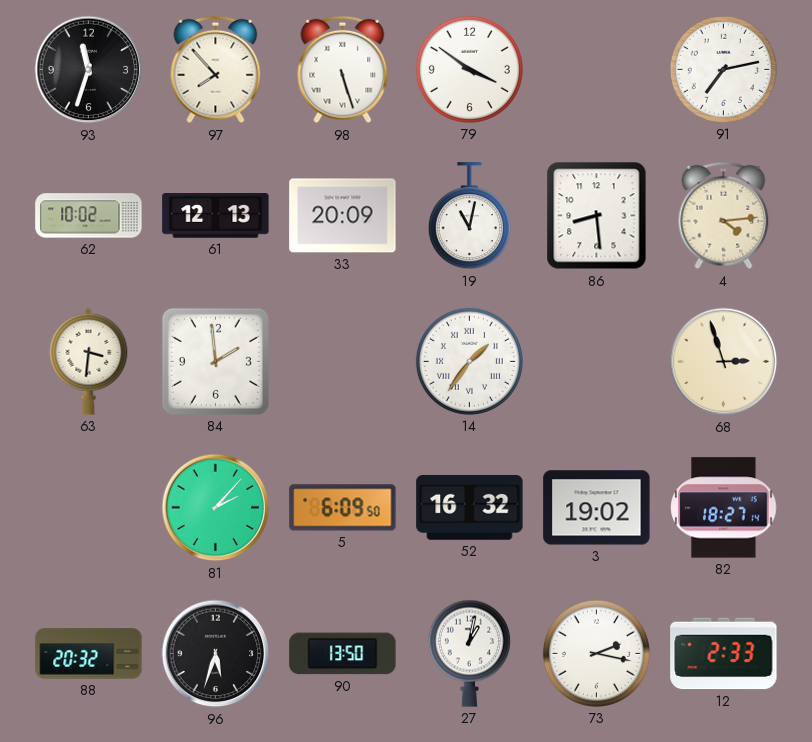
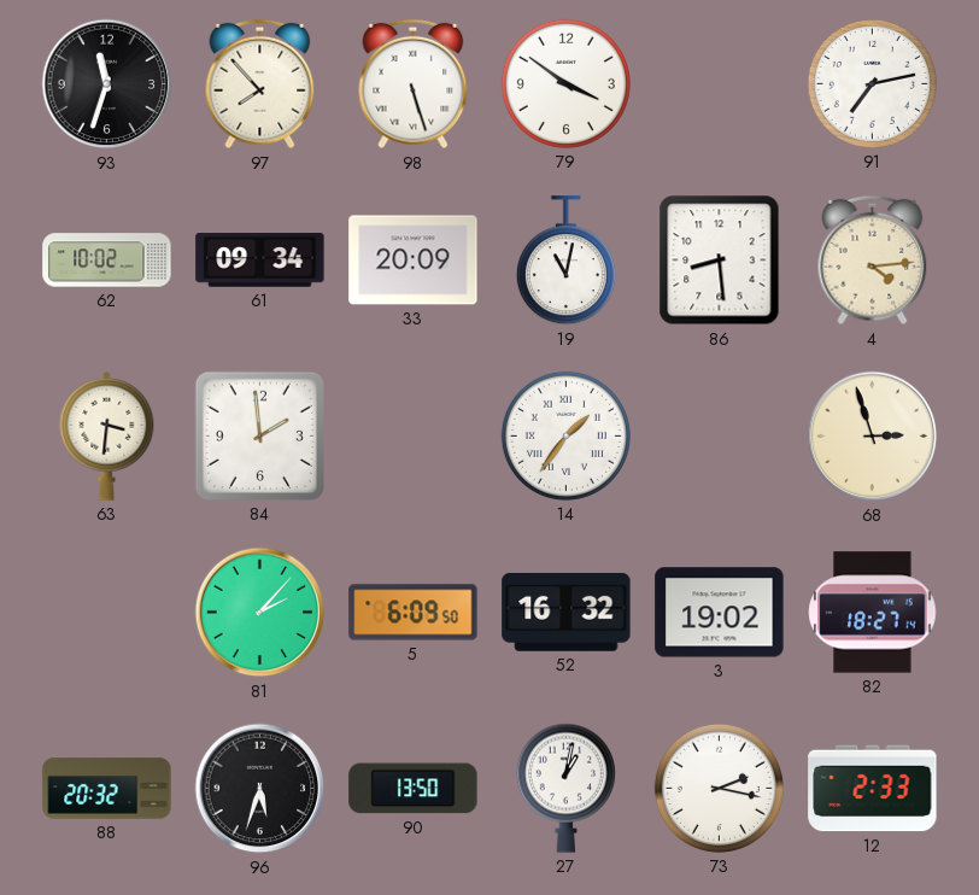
61: 12:13 -> 09:34 (260, 261)
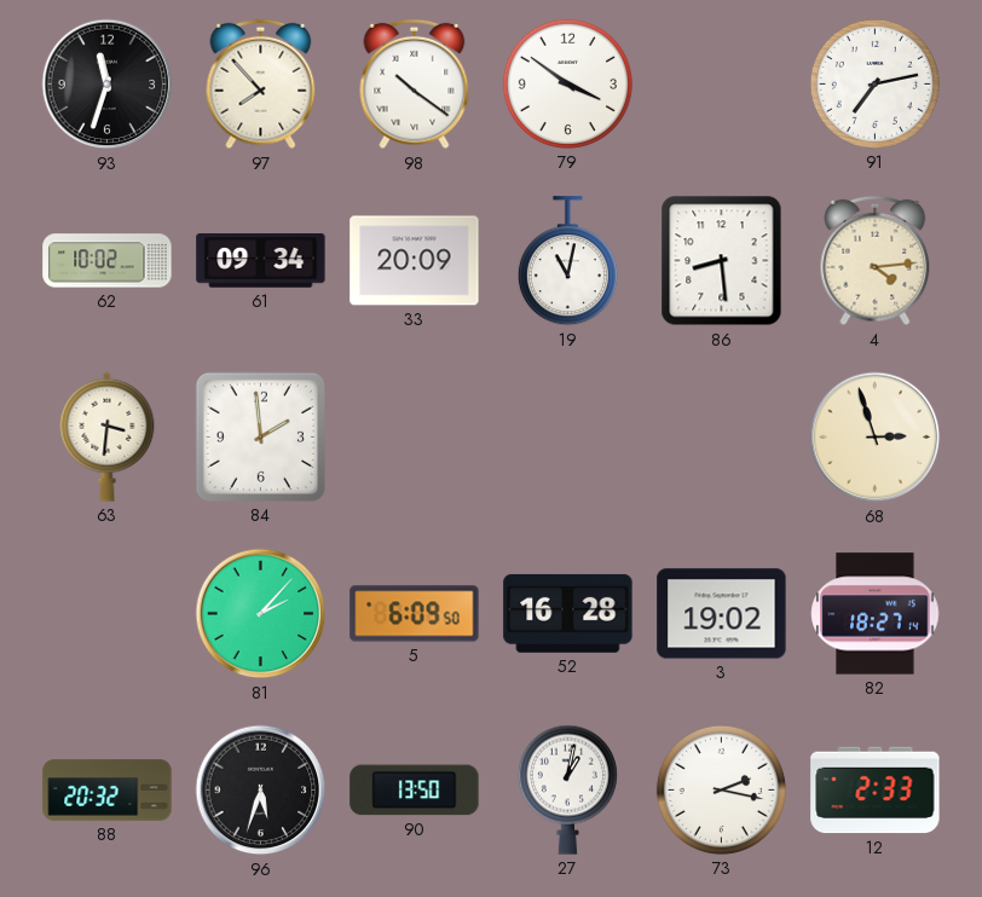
98: 5:27 -> 10:21 (415, 85)
14: 1:36 -> none (565, 435)
52: 16:32 -> 16:28 (568, 613)
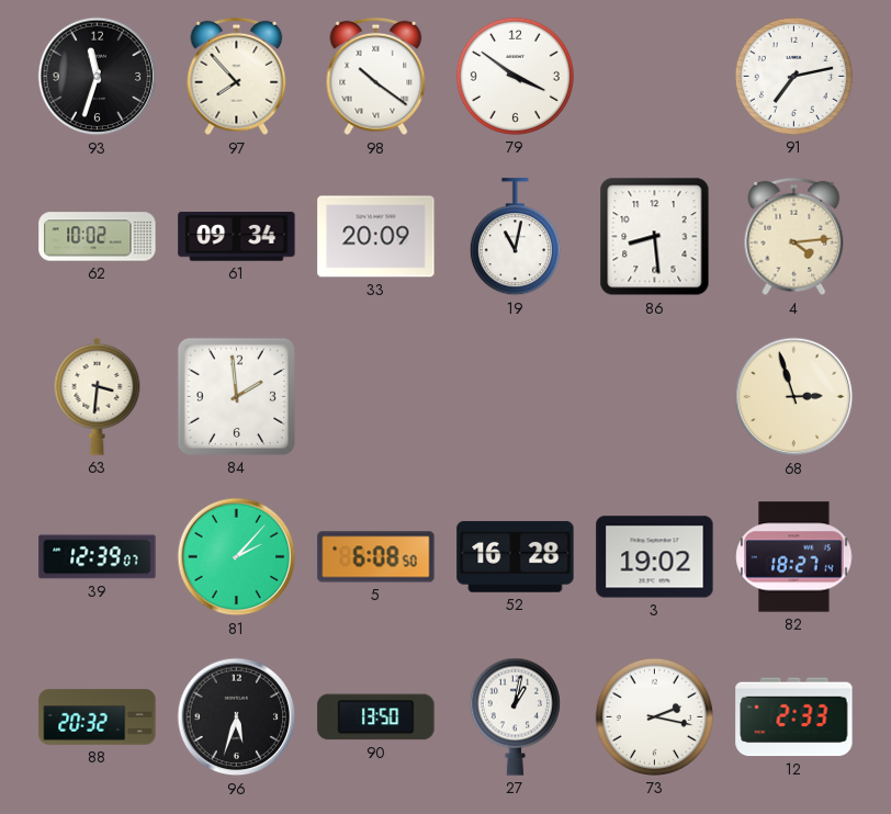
39: none -> 12:39 (98, 557)
5: 6:09 -> 6:08 (376, 557)
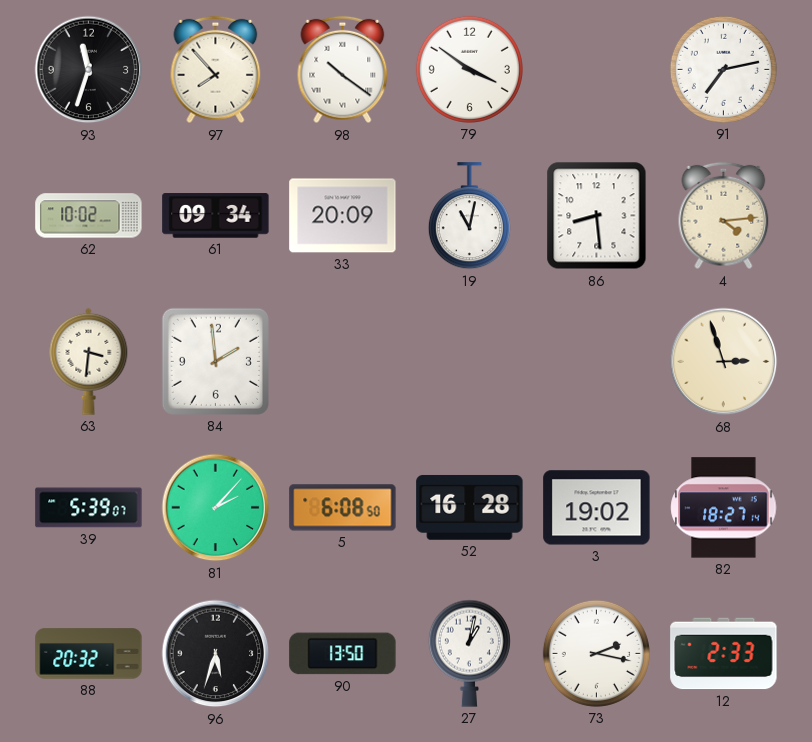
39: 12:39 -> 5:39 (89, 508)
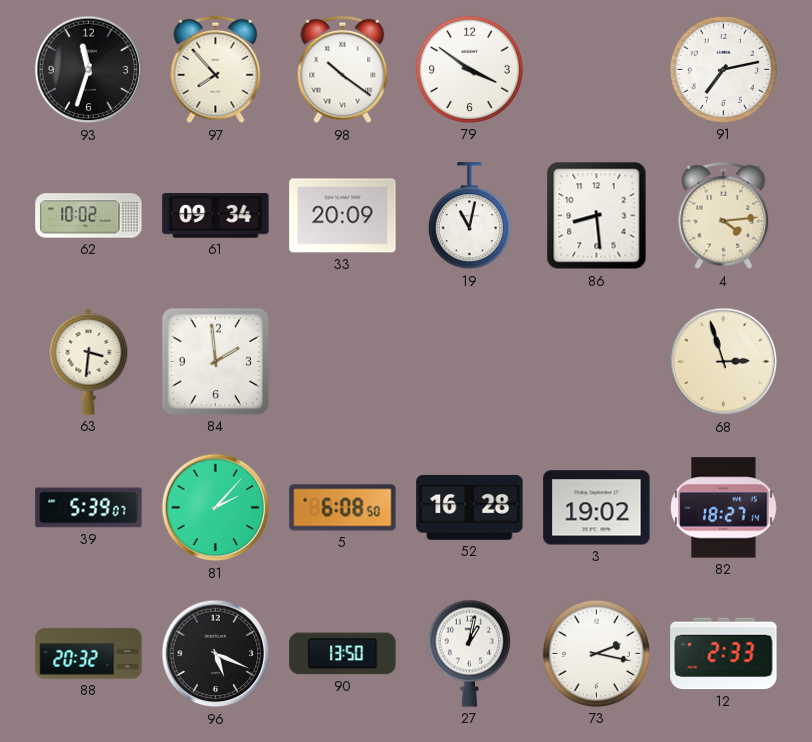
96: 5:33 -> 5:19 (216, 654)
